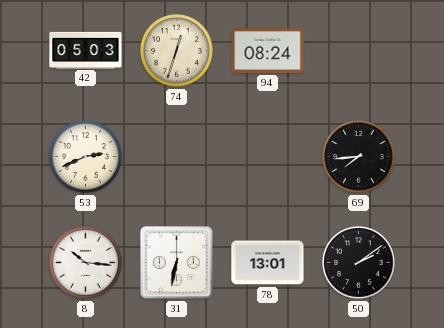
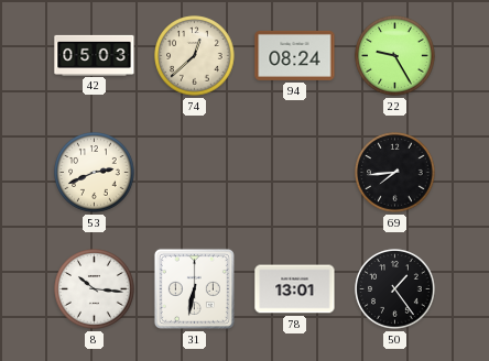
74: 12:33 -> 12:38 (195, 56)
22: none -> 9:25 (395, 56)
50: 2:09 -> 1:24 (395, 289)
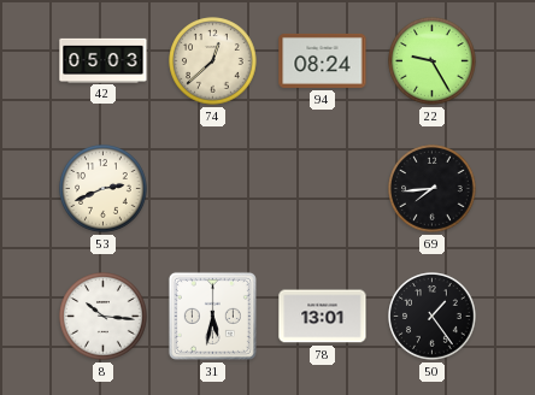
31: 6:32 -> 5:32 (212, 316)
